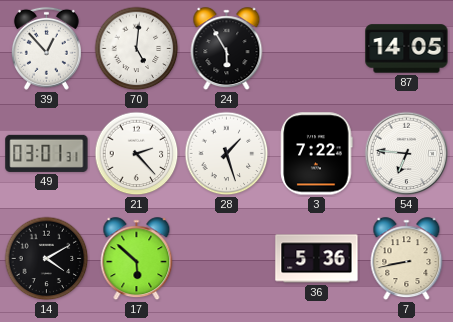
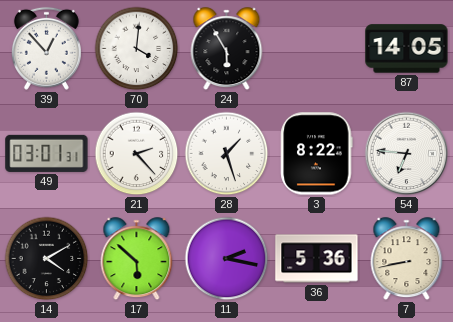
70: 5:01 -> 4:01 (137, 49)
3: 7:22 -> 8:22 (317, 154)
11: none -> 2:17 (227, 259)
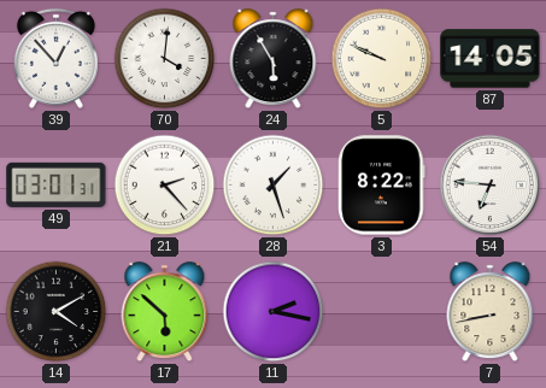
5: none -> 9:49 (382, 59)
36: 5:36 -> none (317, 259)
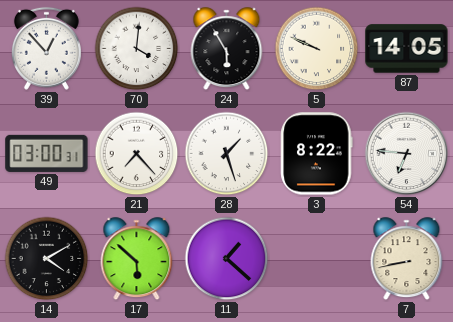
49: 03:01 -> 03:00 (47, 153)
21: 2:23 -> 7:23 (137, 154)
11: 2:17 -> 1:22 (227, 259)
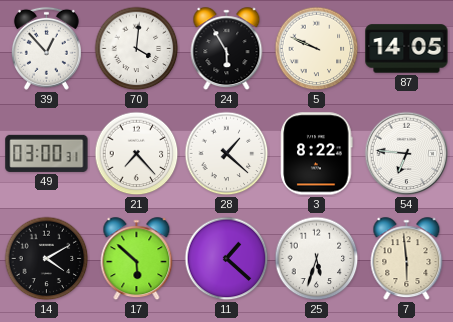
28: 1:27 -> 1:22 (227, 154)
25: none -> 5:33 (317, 259)
7: 8:43 -> 5:59 (407, 259)
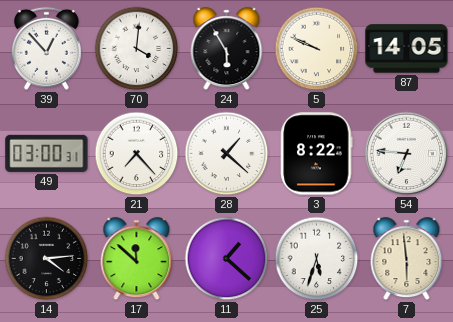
14: 4:10 -> 4:14 (47, 259)
17: 5:52 -> 11:52 (137, 259)
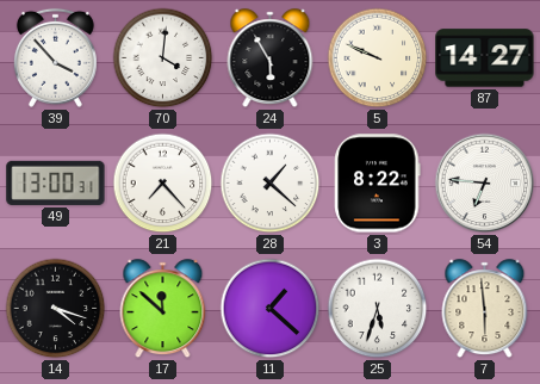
39: 12:53 -> 3:53 (55, 57)
87: 14:05 -> 14:27 (485, 58)
49: 03:00 -> 13:00 (56, 182)
14: 4:14 -> 4:18 (56, 309)
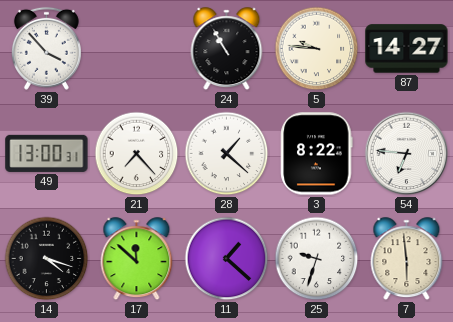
70: 4:01 -> none (163, 58)
24: 5:55 -> 10:55 (227, 49)
5: 9:49 -> 9:46 (317, 49)
25: 5:33 -> 9:33 (317, 259)
